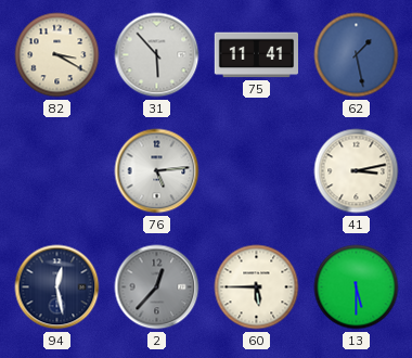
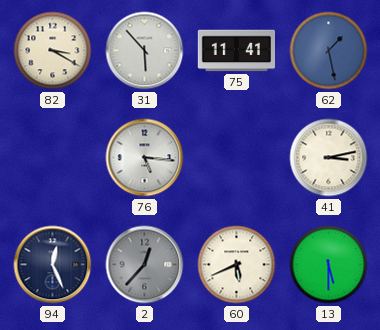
76: 5:14 -> 5:16 (145, 158)
94: 12:28 -> 12:26 (53, 265)
60: 5:45 -> 5:41 (237, 265)
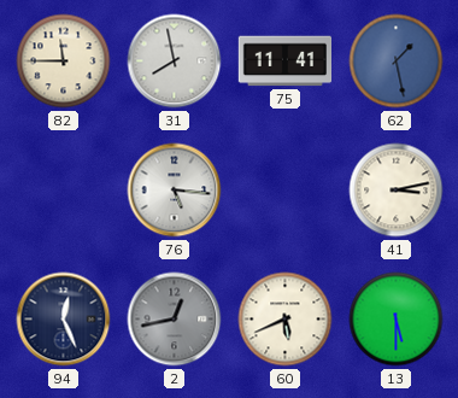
82: 3:20 -> 11:45 (64, 62)
31: 5:53 -> 7:58 (175, 62)
2: 12:37 -> 12:43 (175, 320)
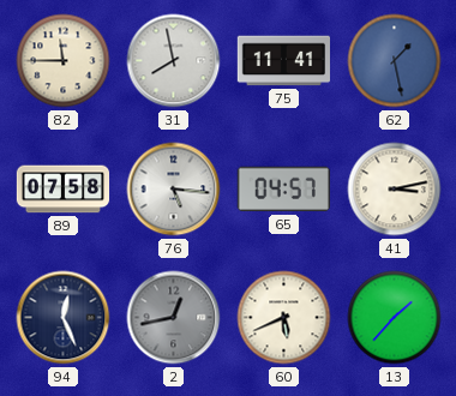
89: none -> 07:58 (64, 190)
65: none -> 04:57 (283, 190)
13: 5:30 -> 1:37 (395, 318)
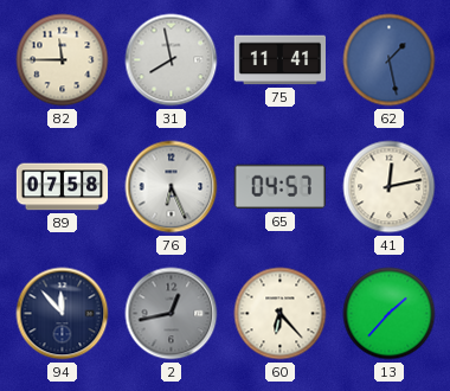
76: 5:16 -> 6:26 (172, 187)
41: 3:13 -> 12:13 (390, 187)
94: 12:26 -> 11:53 (63, 314)
60: 5:41 -> 6:23 (281, 314)
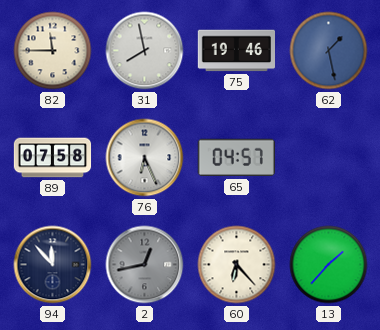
75: 11:41 -> 19:46 (236, 51)
41: 12:13 -> none (390, 187)
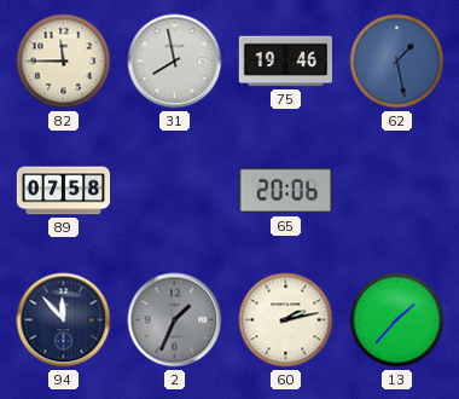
76: 6:26 -> none (145, 158)
65: 04:57 -> 20:06 (285, 191)
2: 12:43 -> 1:34 (175, 320)
60: 6:23 -> 2:13 (286, 320)
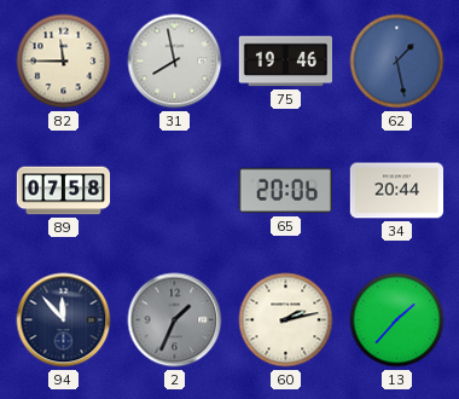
34: none -> 20:44 (396, 191)
